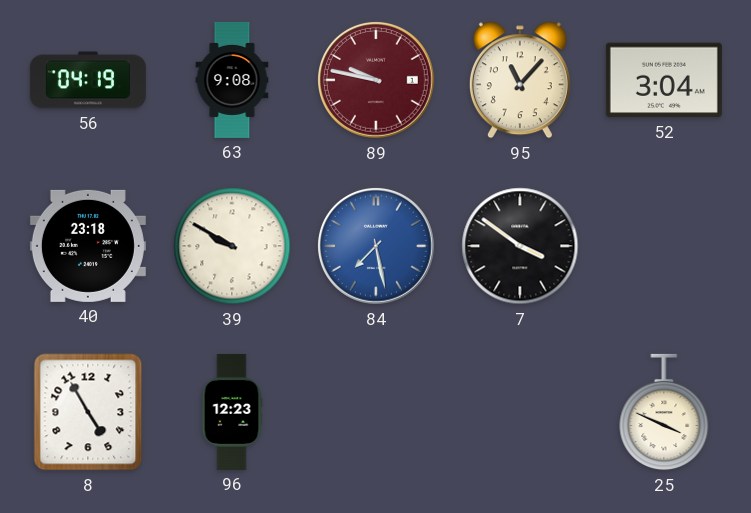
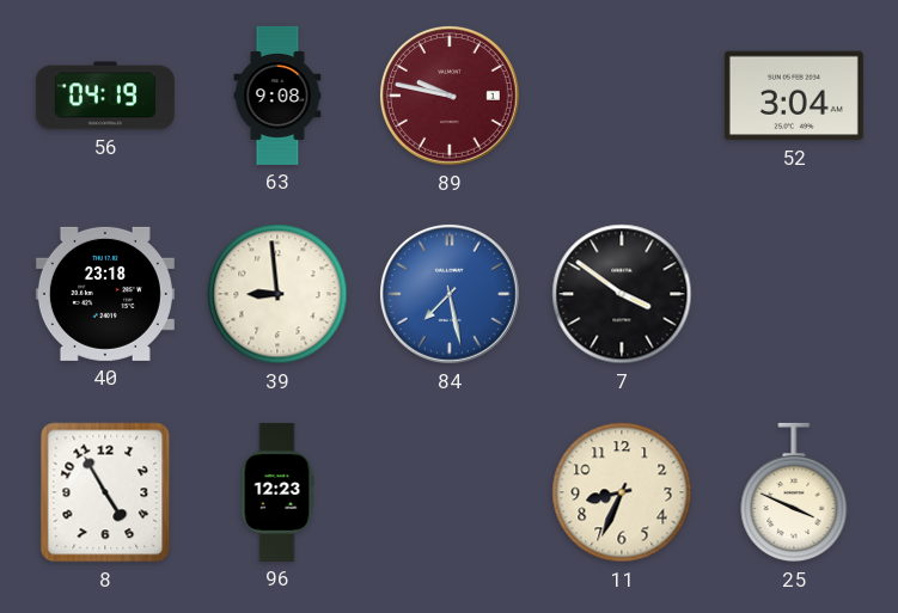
95: 11:07 -> none (520, 80)
39: 9:50 -> 8:59 (277, 294)
11: none -> 8:34 (622, 492)
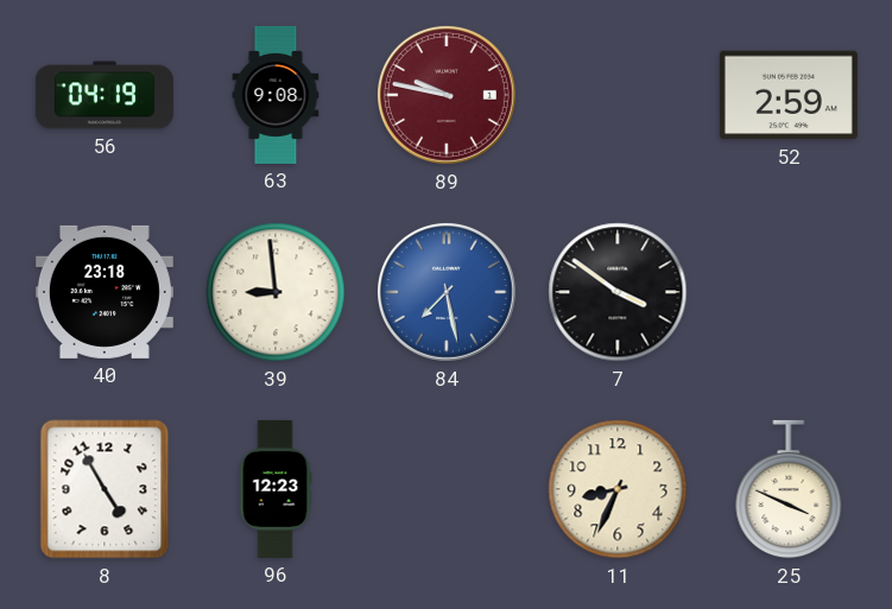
52: 3:04 -> 2:59 (789, 95)
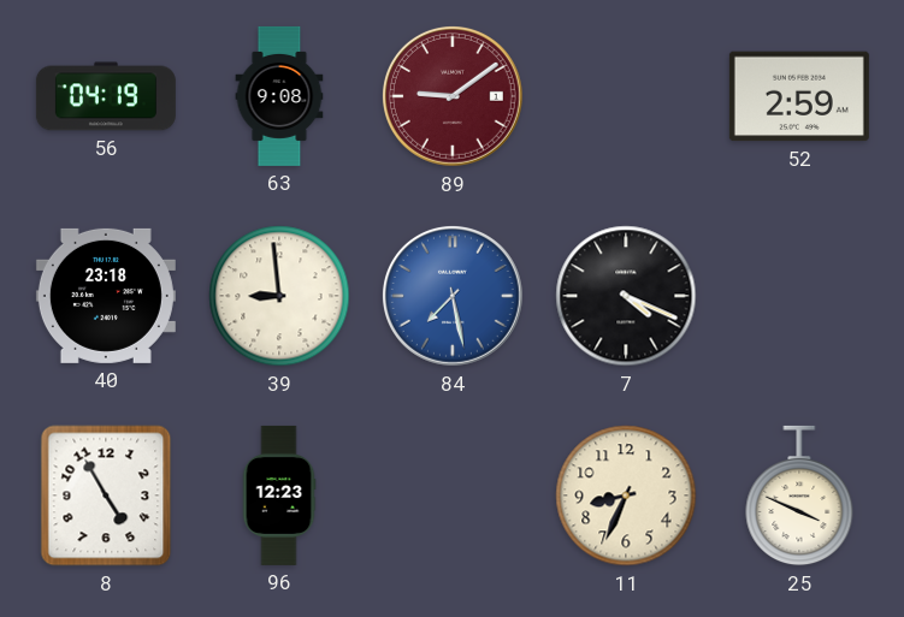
89: 9:47 -> 9:09 (453, 96)
7: 3:51 -> 4:19 (626, 296)
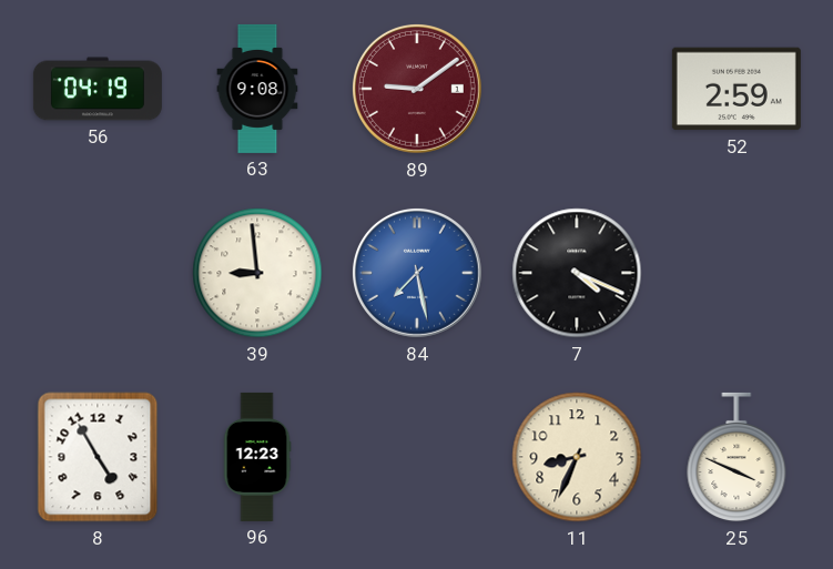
40: 23:18 -> none (106, 296)
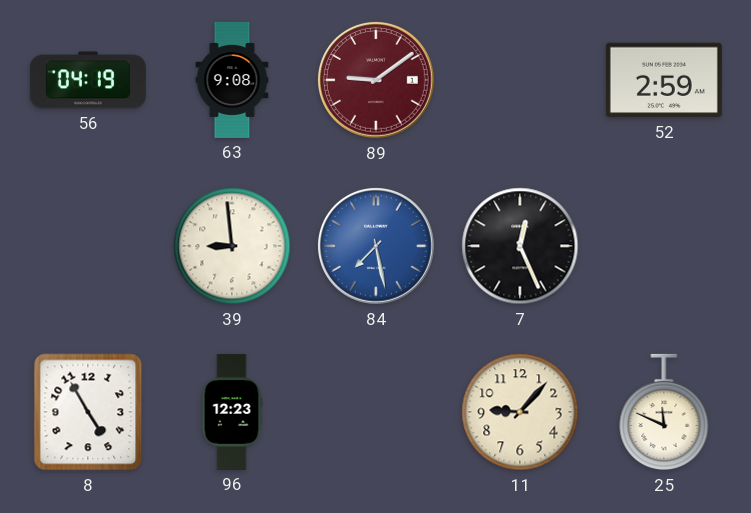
7: 4:19 -> 12:26 (520, 246)
11: 8:34 -> 9:07 (520, 412)
25: 3:49 -> 11:49 (664, 412)
